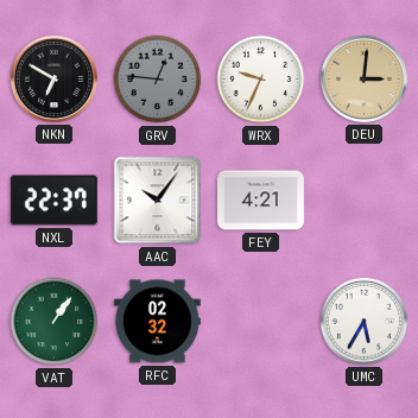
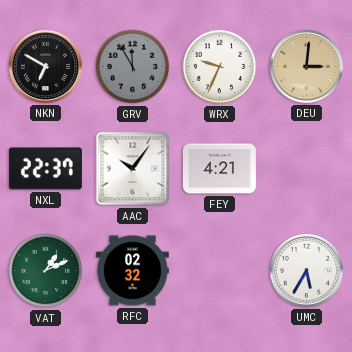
GRV: 12:46 -> 11:55 (133, 67)
VAT: 1:06 -> 1:11 (46, 271)
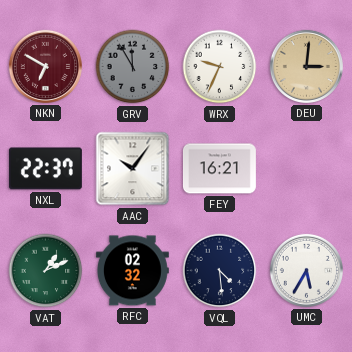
NKN dial: black -> burgundy (45, 66)
FEY: 4:21 -> 16:21 (219, 169)
VQL: none -> 4:29 (220, 271)
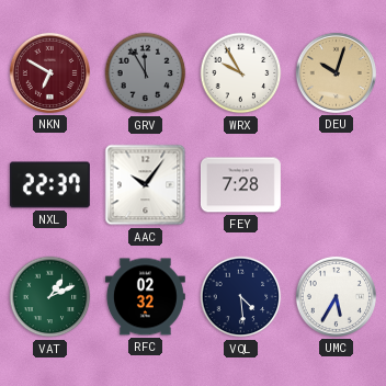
WRX: 9:34 -> 9:55 (241, 73)
DEU: 3:01 -> 10:03 (336, 72)
FEY: 16:21 -> 7:28 (240, 185)
